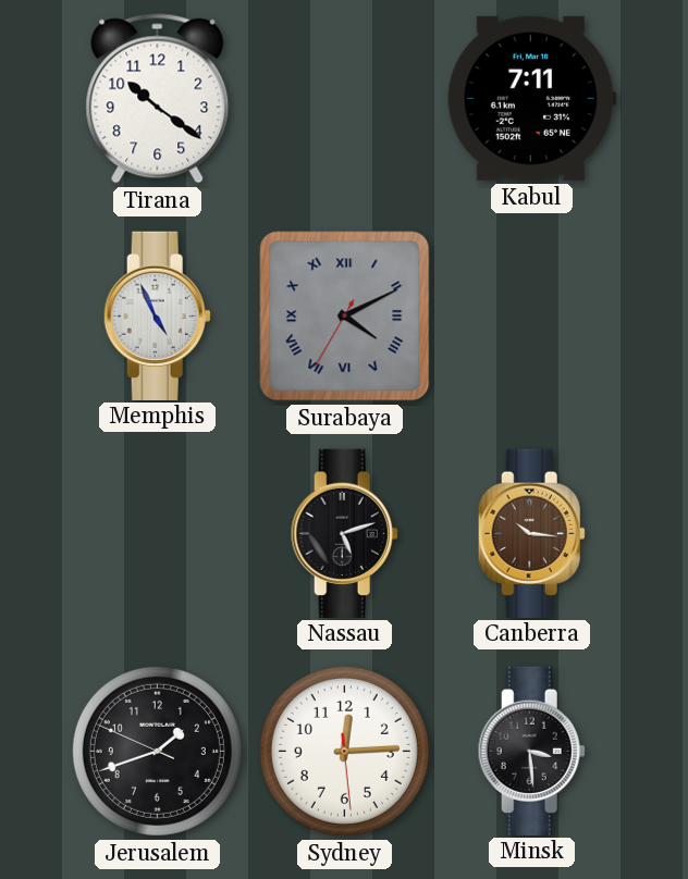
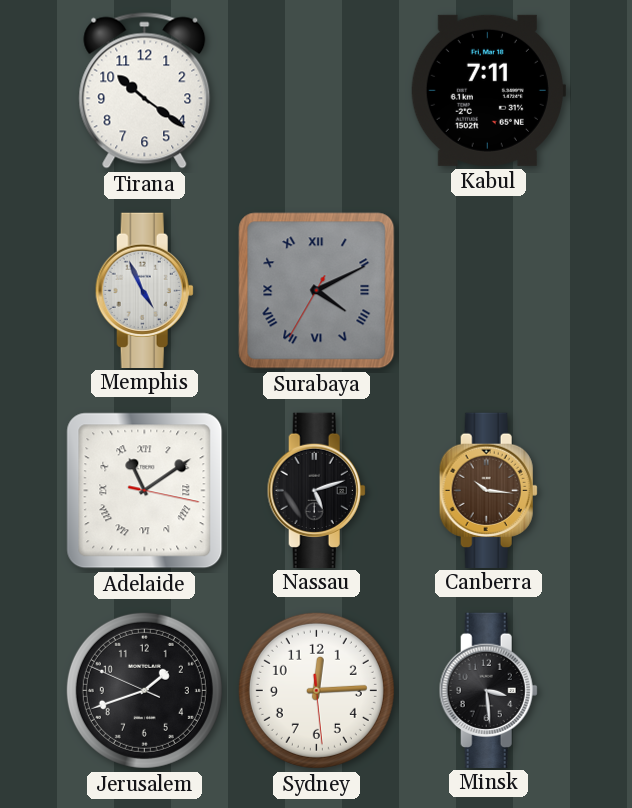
Adelaide: none -> 11:09 (145, 491)
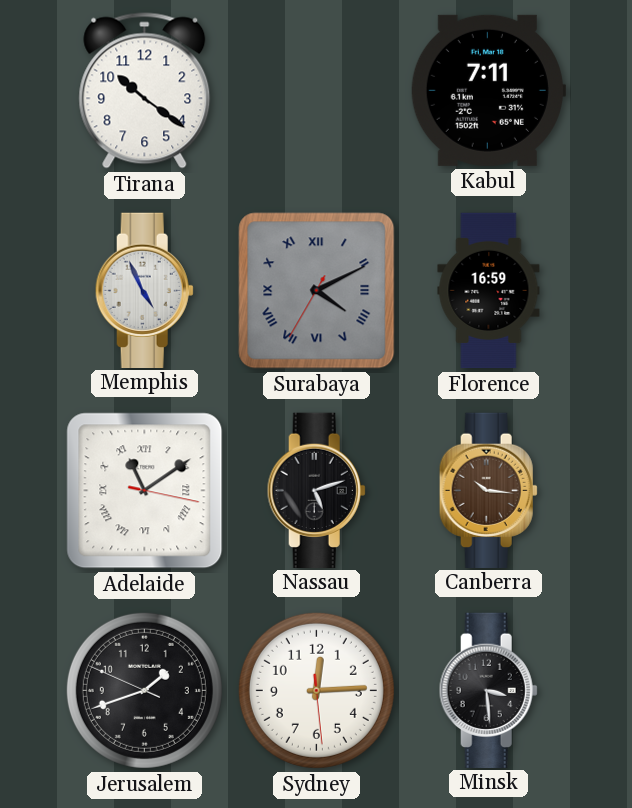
Florence: none -> 16:59 (489, 291)
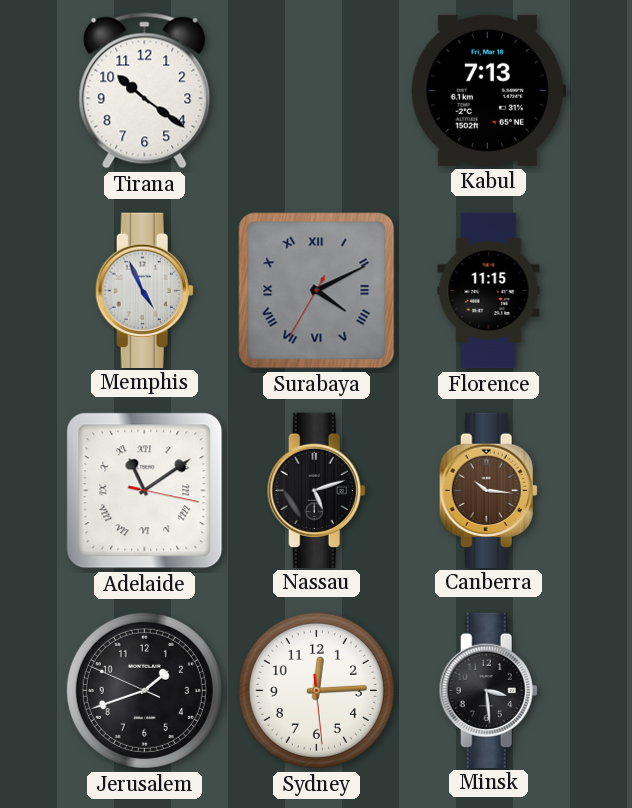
Kabul: 7:11 -> 7:13 (488, 90)
Florence: 16:59 -> 11:15 (489, 291)
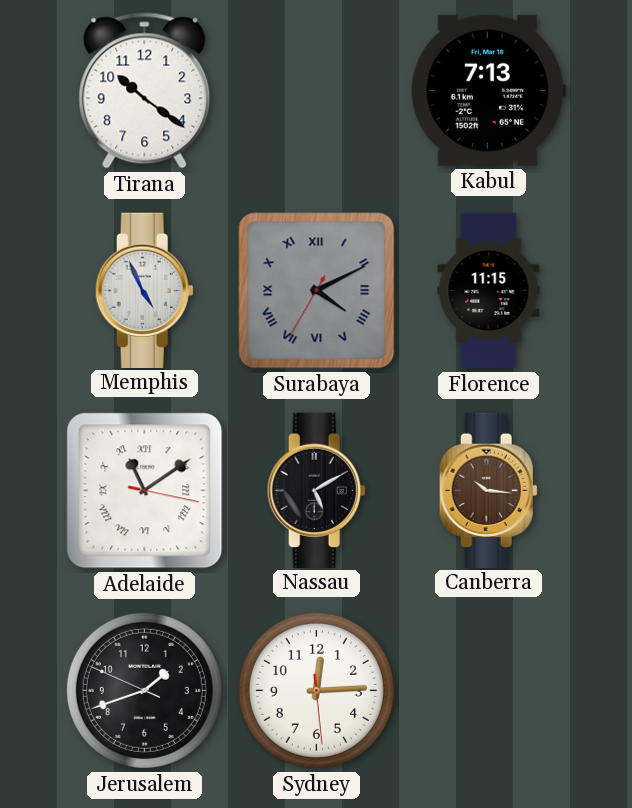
Nassau: 5:12 -> 5:10 (316, 490)
Minsk: 3:29 -> none (488, 690)
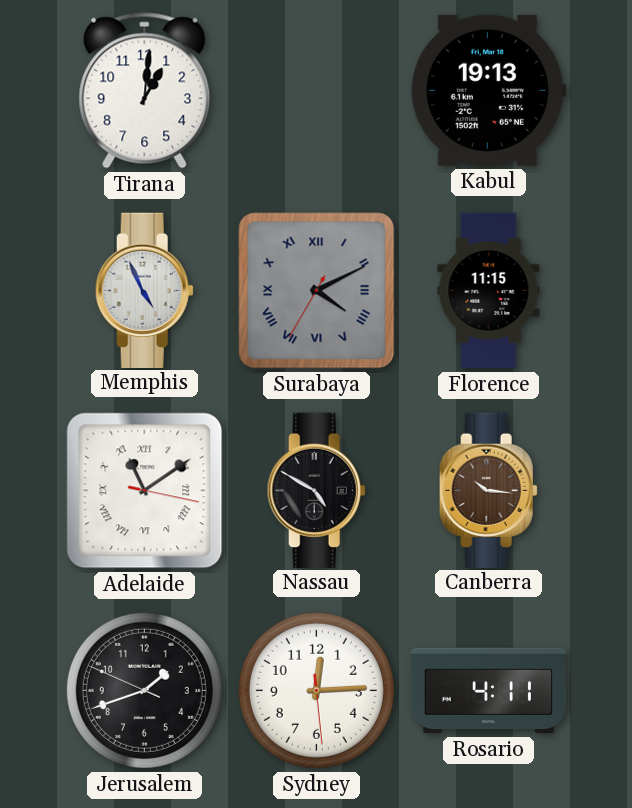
Tirana: 10:21 -> 1:01 (145, 91)
Kabul: 7:13 -> 19:13 (488, 90)
Nassau: 5:10 -> 4:50 (316, 490)
Rosario: none -> 4:11 (489, 691)
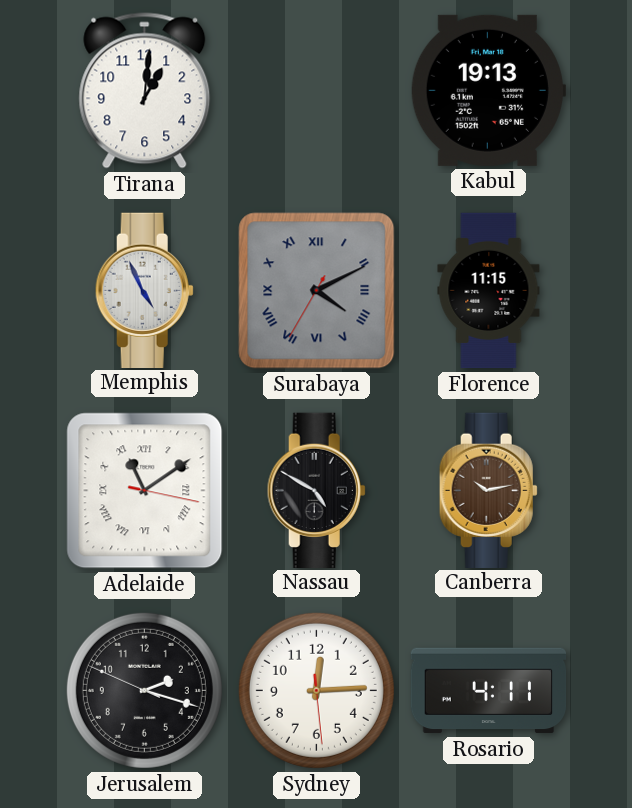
Canberra: 10:16 -> 10:13 (488, 490)
Jerusalem: 1:41 -> 2:17 (144, 690)
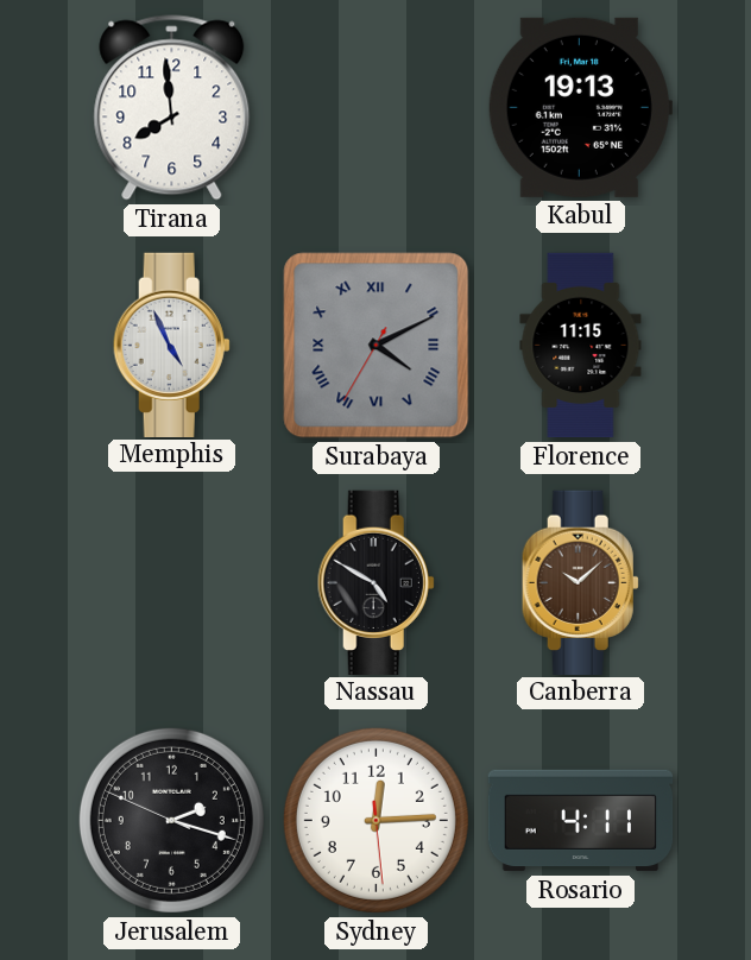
Tirana: 1:01 -> 7:59 (172, 108)
Adelaide: 11:09 -> none (145, 491)
Canberra: 10:13 -> 10:08 (580, 582)
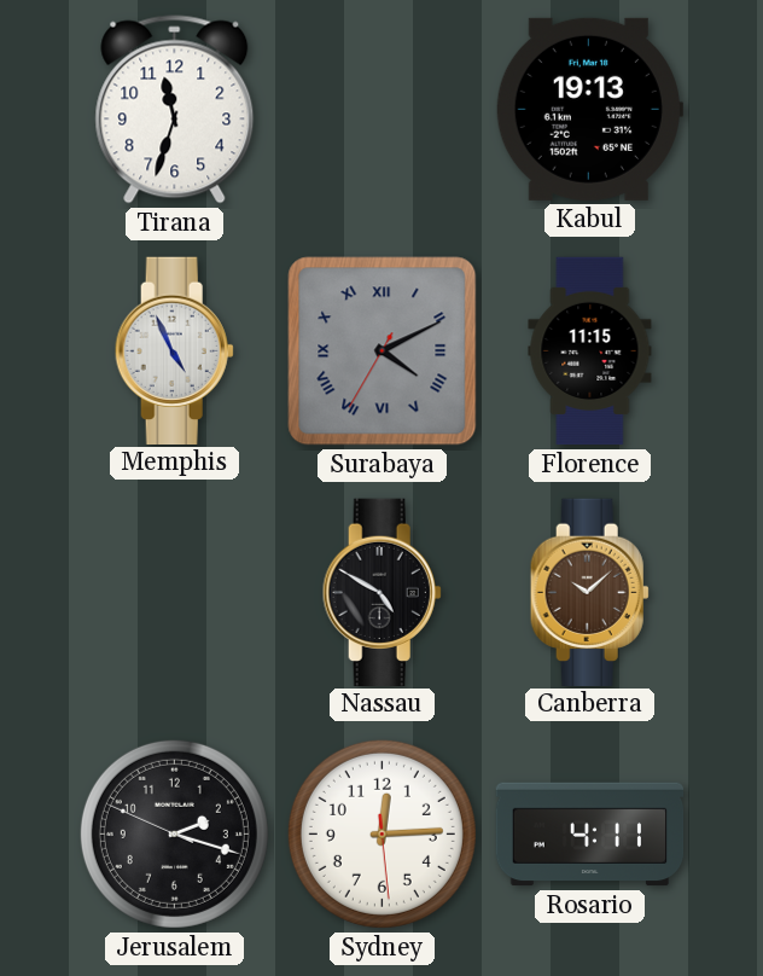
Tirana: 7:59 -> 11:33 (175, 110)
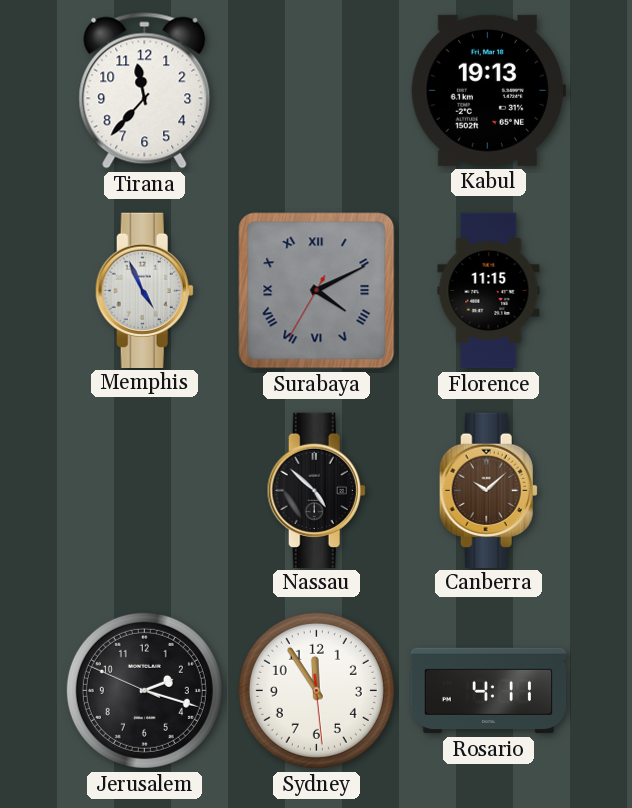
Tirana: 11:33 -> 11:37 (145, 91)
Nassau: 4:50 -> 4:52 (316, 490)
Sydney: 12:14 -> 11:54 (316, 690)
